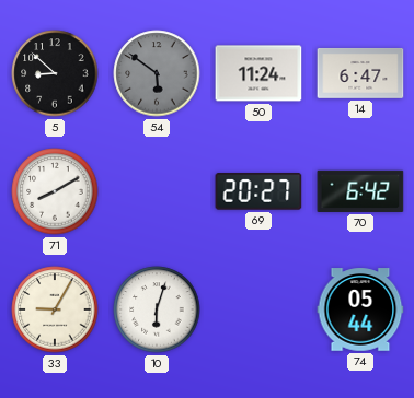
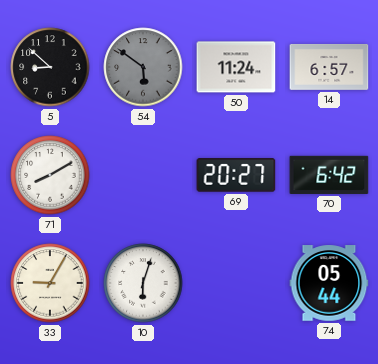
14: 6:47 -> 6:57 (329, 67)
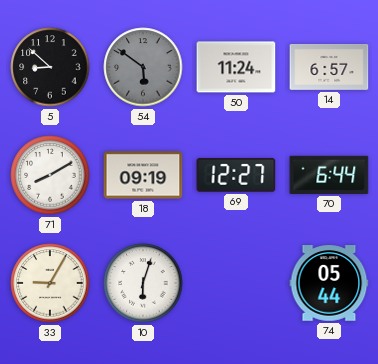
18: none -> 09:19 (143, 175)
69: 20:27 -> 12:27 (236, 175)
70: 6:42 -> 6:44 (329, 175)
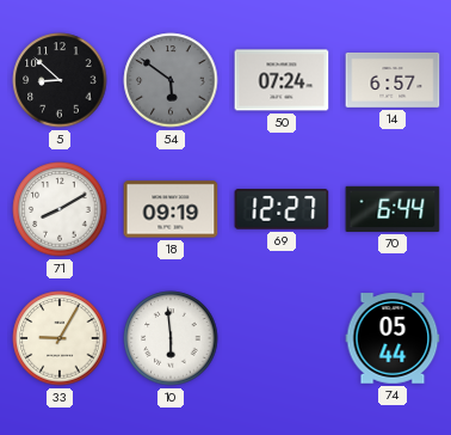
50: 11:24 -> 07:24 (282, 80)
10: 6:03 -> 5:59 (171, 338)
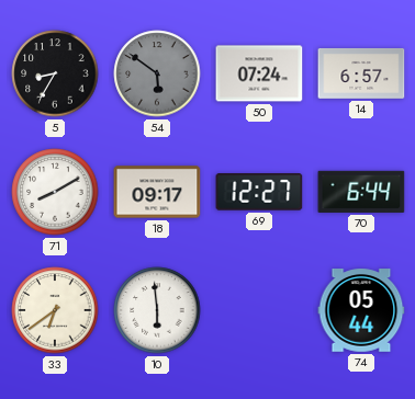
5: 8:52 -> 8:35 (55, 73)
18: 09:19 -> 09:17 (157, 192)
33: 9:05 -> 6:39 (55, 310)
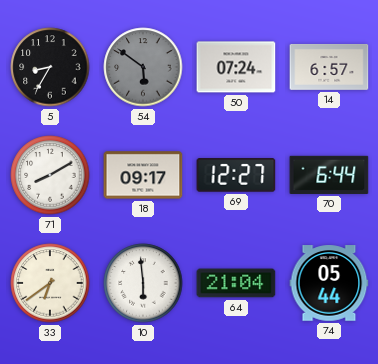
64: none -> 21:04 (236, 283)
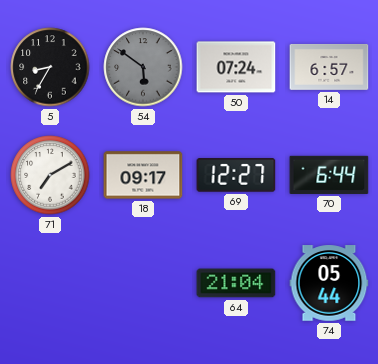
71: 8:10 -> 7:10 (50, 175)
33: 6:39 -> none (50, 283)
10: 5:59 -> none (143, 283)
